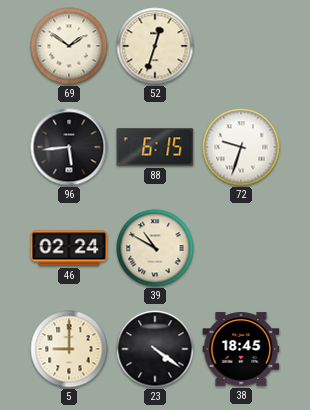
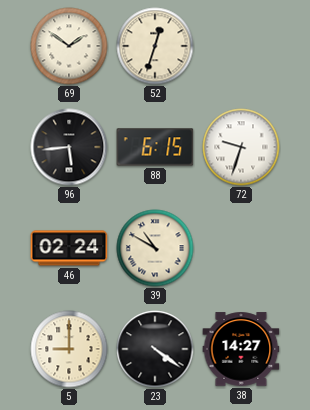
38: 18:45 -> 14:27 (241, 349)
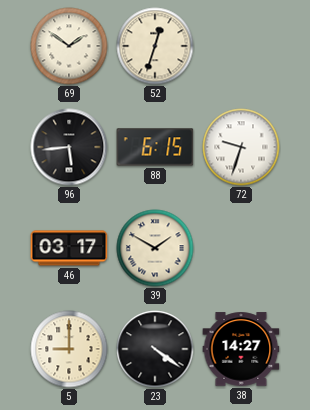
46: 02:24 -> 03:17 (69, 248)
39: 10:50 -> 1:50 (155, 248)
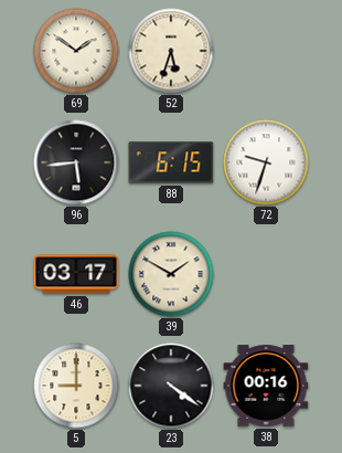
52: 12:33 -> 5:33 (171, 51)
38: 14:27 -> 00:16 (266, 386)
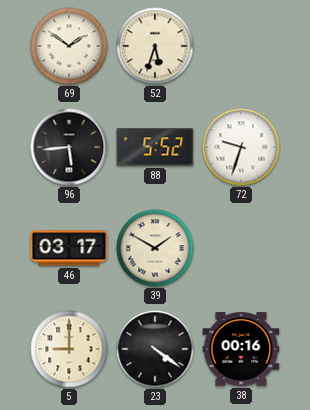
88: 6:15 -> 5:52 (155, 147)
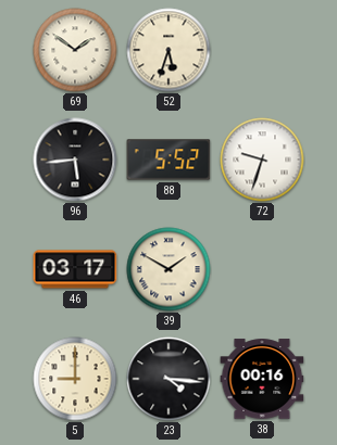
23: 4:21 -> 4:16 (168, 379)
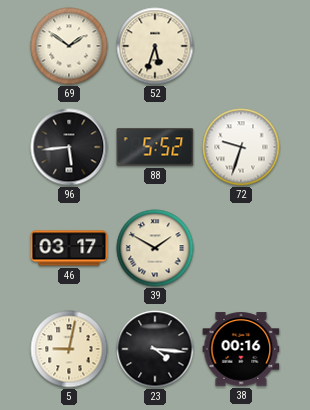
5: 9:00 -> 9:02 (69, 349)
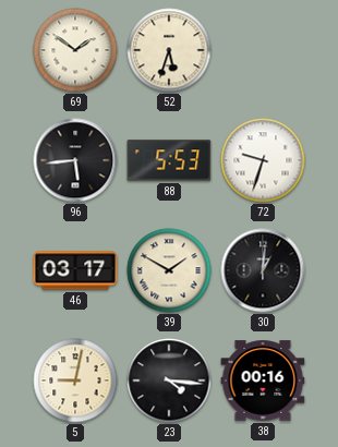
88: 5:52 -> 5:53 (169, 160)
30: none -> 1:01 (263, 270)
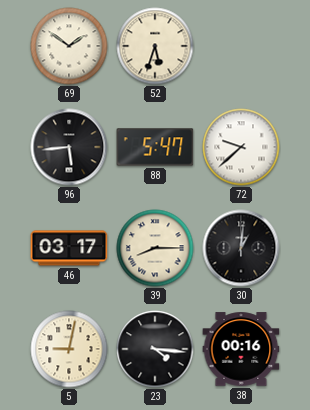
88: 5:53 -> 5:47 (155, 147)
72: 9:33 -> 9:38 (241, 147)
39: 1:50 -> 8:15 (155, 248)
